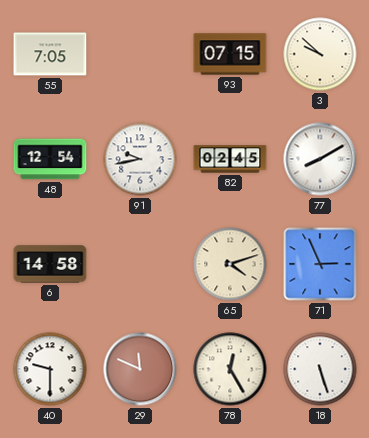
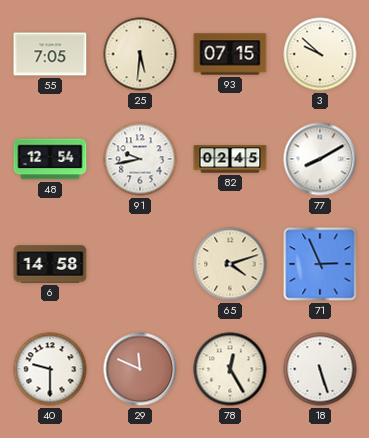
25: none -> 5:31 (140, 54)
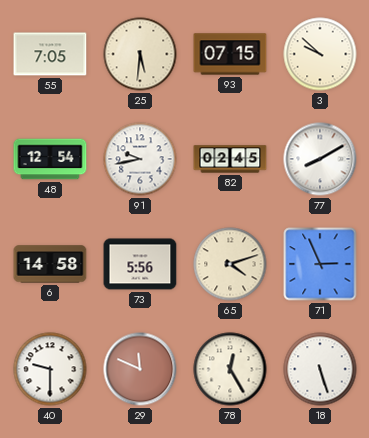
73: none -> 5:56 (140, 264)
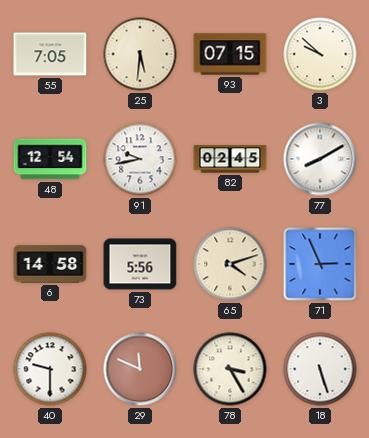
78: 12:25 -> 3:25 (230, 369)
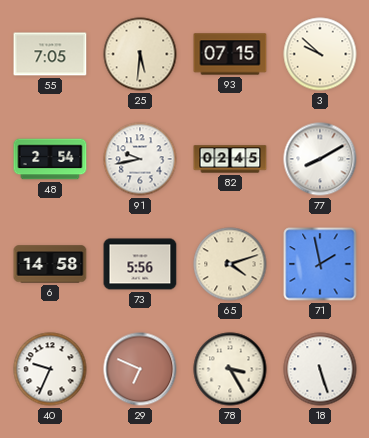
48: 12:54 -> 2:54 (50, 159)
71: 2:56 -> 1:58 (320, 264)
40: 9:30 -> 9:34 (50, 369)
29: 11:49 -> 6:49 (140, 369)
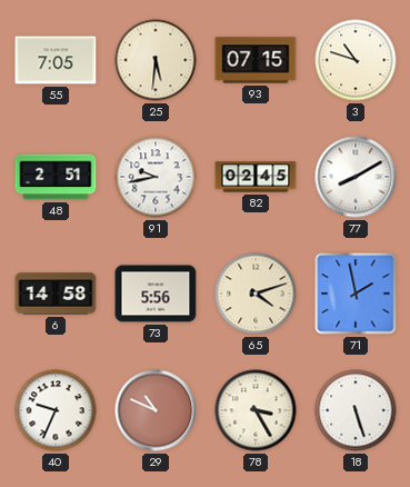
3: 9:52 -> 10:48 (356, 60)
48: 2:54 -> 2:51 (56, 177)
29: 6:49 -> 10:49 (156, 410)
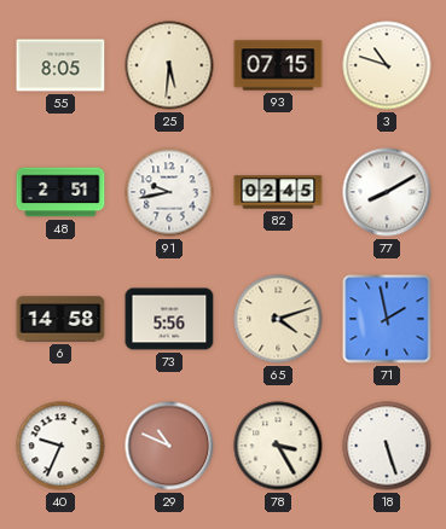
55: 7:05 -> 8:05 (60, 65)
